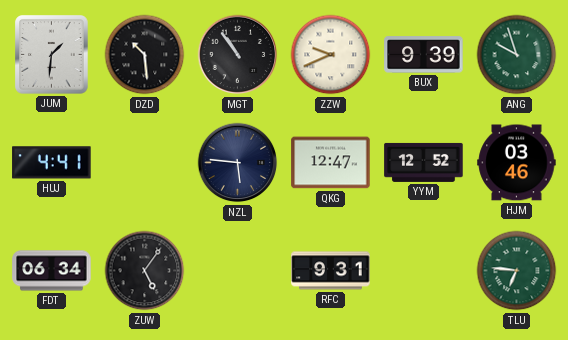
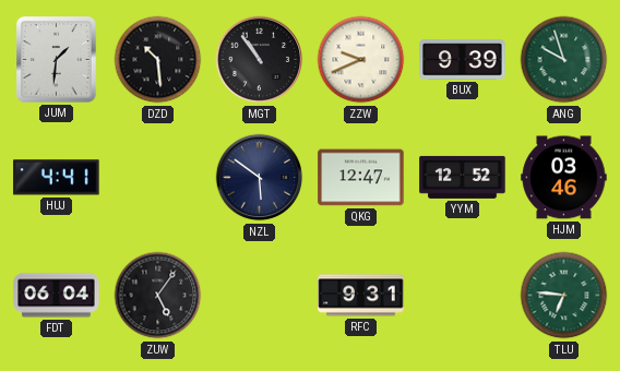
NZL: 5:46 -> 5:51 (260, 178)
FDT: 06:34 -> 06:04 (57, 296)
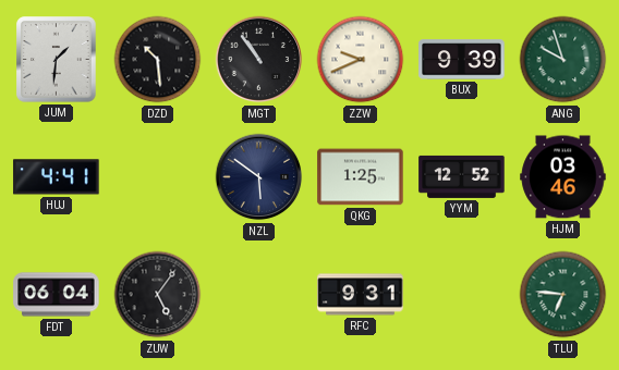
QKG: 12:47 -> 1:25 (361, 177)
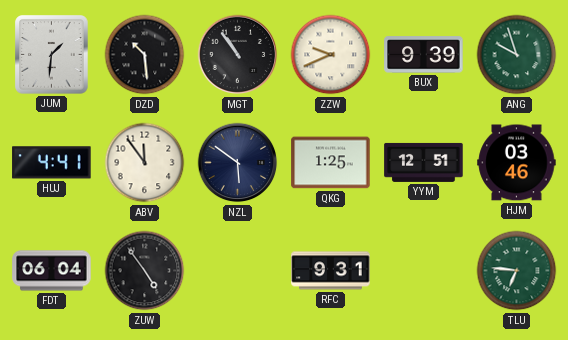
ABV: none -> 11:54 (145, 163)
YYM: 12:52 -> 12:51 (424, 162)
ZUW: 5:06 -> 4:54 (145, 271)
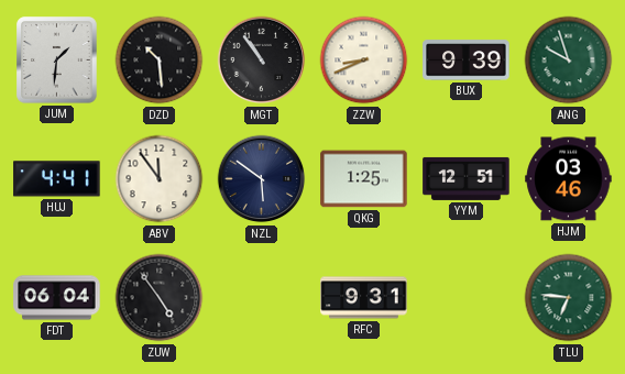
ZZW: 9:41 -> 8:41 (364, 61)
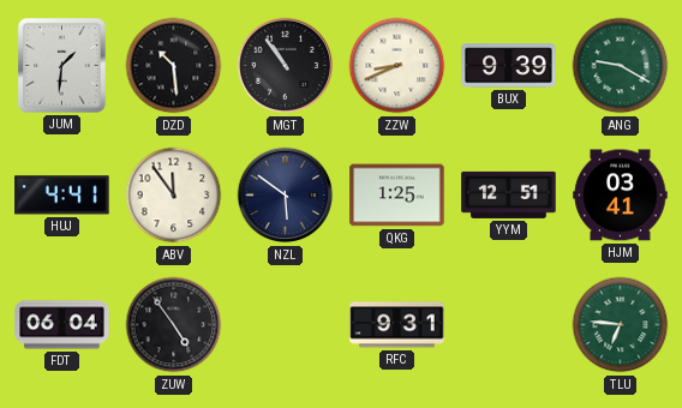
ANG: 9:57 -> 9:20 (621, 66)
HJM: 03:46 -> 03:41 (621, 196)
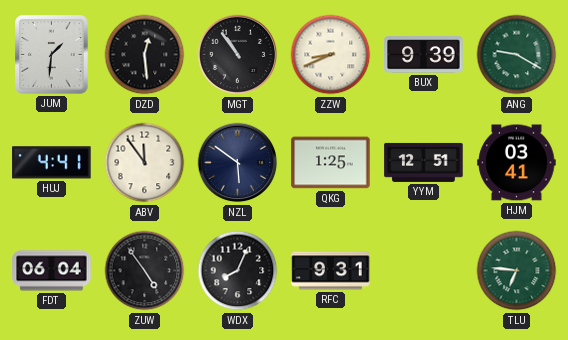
DZD: 10:29 -> 12:29 (145, 55)
WDX: none -> 8:04 (238, 271)
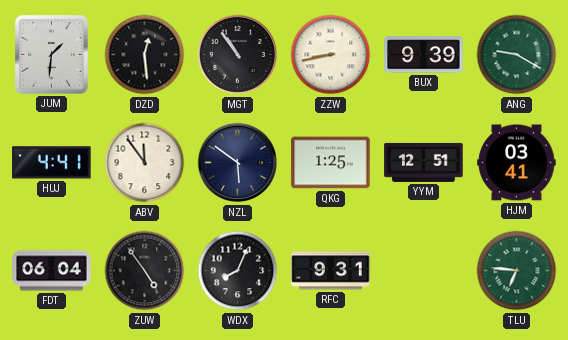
ZZW: 8:41 -> 8:43 (331, 55)
